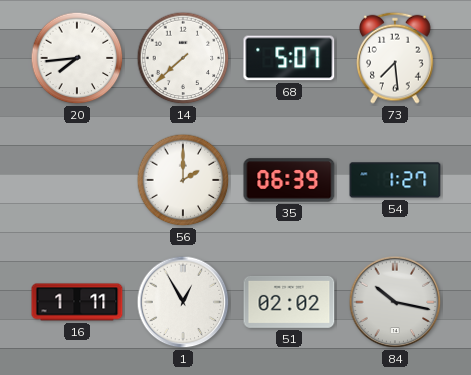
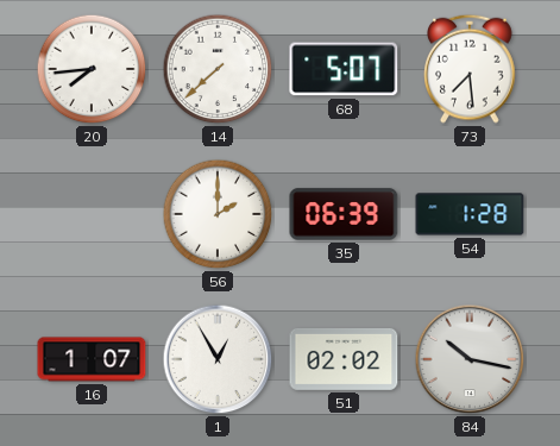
54: 1:27 -> 1:28 (470, 214)
16: 1:11 -> 1:07 (92, 359)
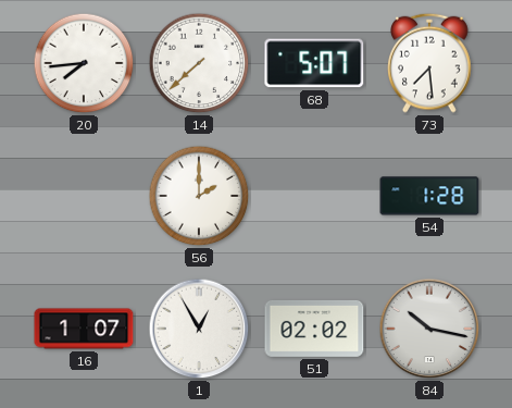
35: 06:39 -> none (344, 214)
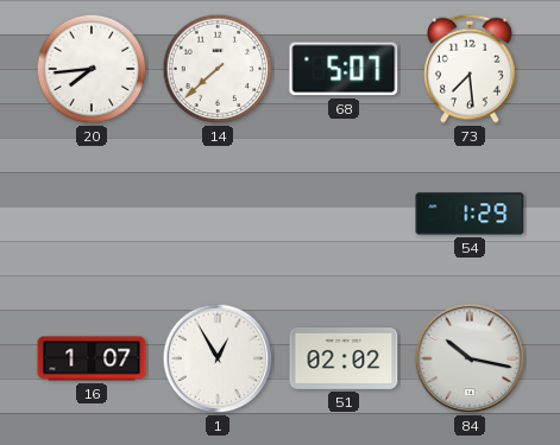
56: 2:00 -> none (199, 196)
54: 1:28 -> 1:29 (470, 214)
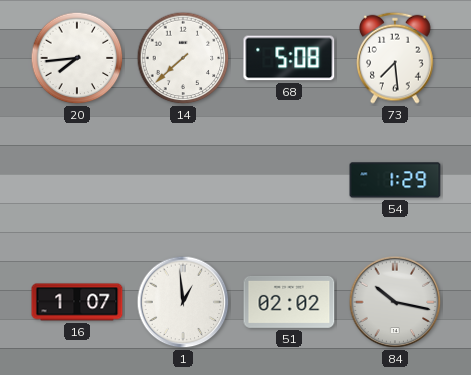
68: 5:07 -> 5:08 (289, 58)
1: 12:55 -> 12:59 (183, 302)
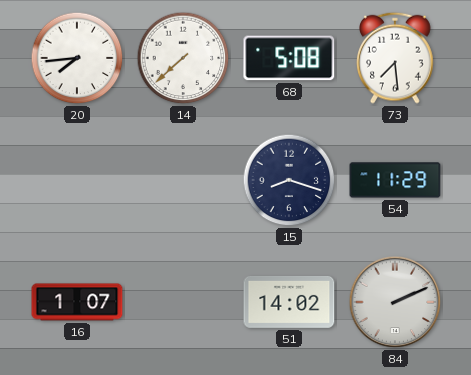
15: none -> 8:18 (289, 180)
54: 1:29 -> 11:29 (395, 180)
1: 12:59 -> none (183, 302)
51: 02:02 -> 14:02 (289, 302)
84: 10:17 -> 2:11 (395, 302)
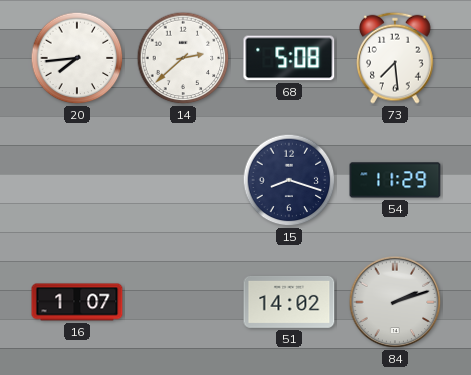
14: 7:38 -> 2:38 (183, 58)
84: 2:11 -> 2:12 (395, 302)
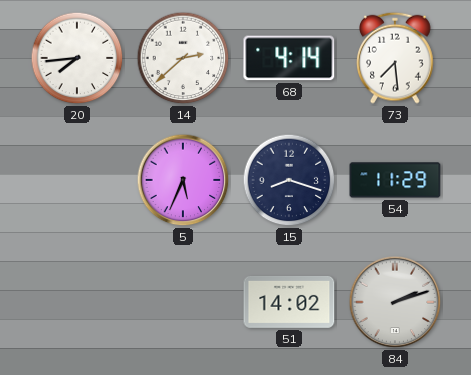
68: 5:08 -> 4:14 (289, 58)
5: none -> 5:34 (183, 180)
16: 1:07 -> none (77, 302)
